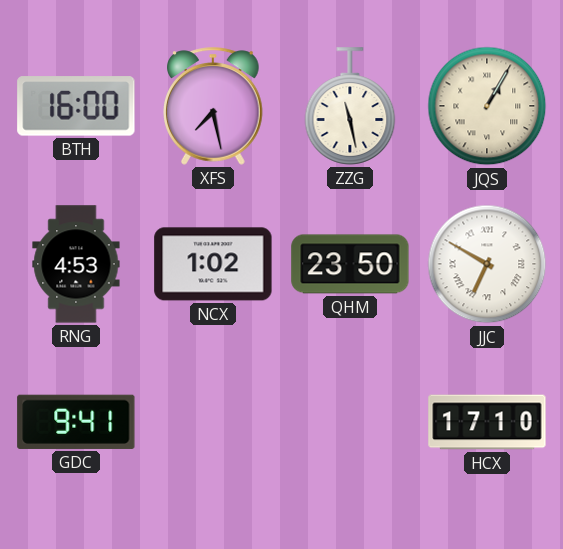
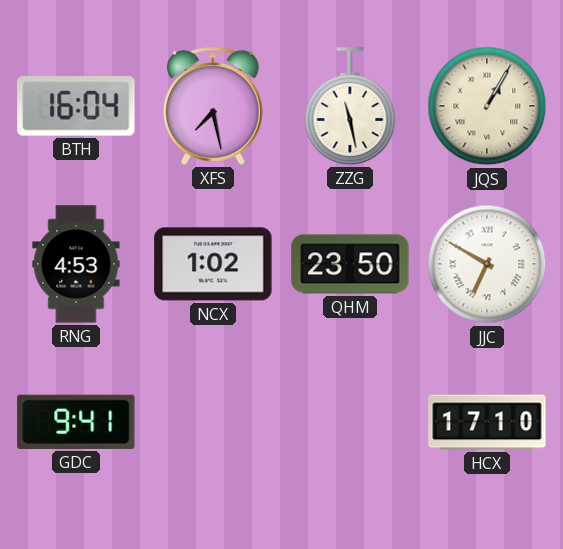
BTH: 16:00 -> 16:04 (76, 106)
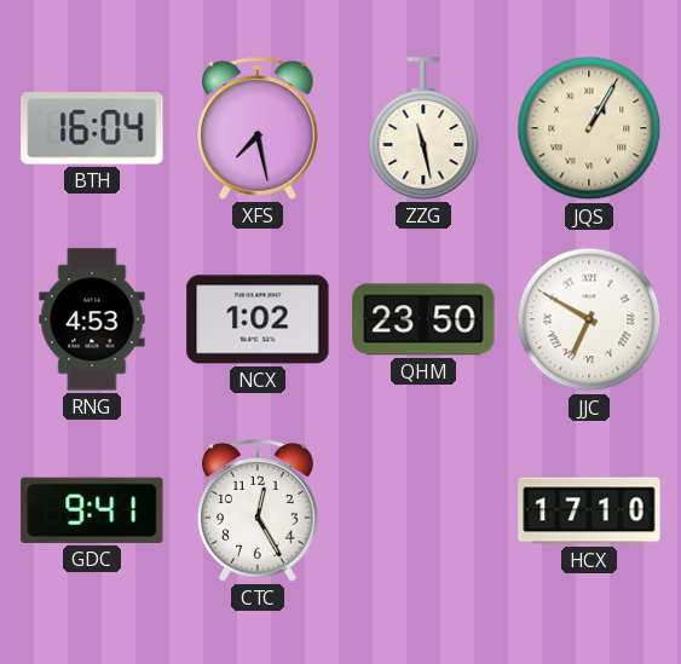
CTC: none -> 12:25 (258, 510)
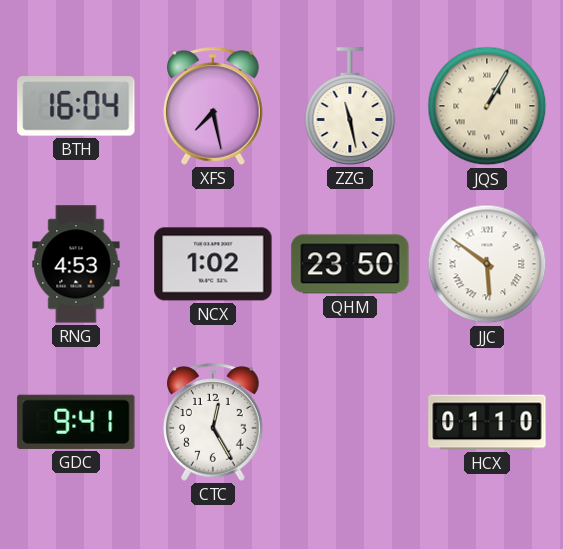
JJC: 6:50 -> 5:51 (487, 264)
HCX: 17:10 -> 01:10 (487, 422)
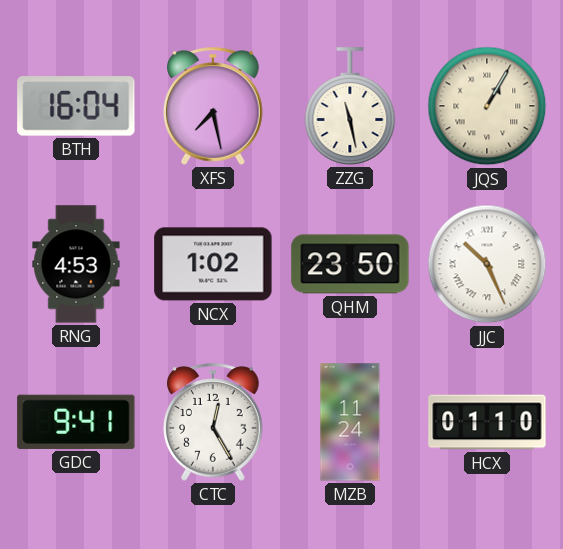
JJC: 5:51 -> 10:26 (487, 264)
MZB: none -> 11:24 (350, 422)
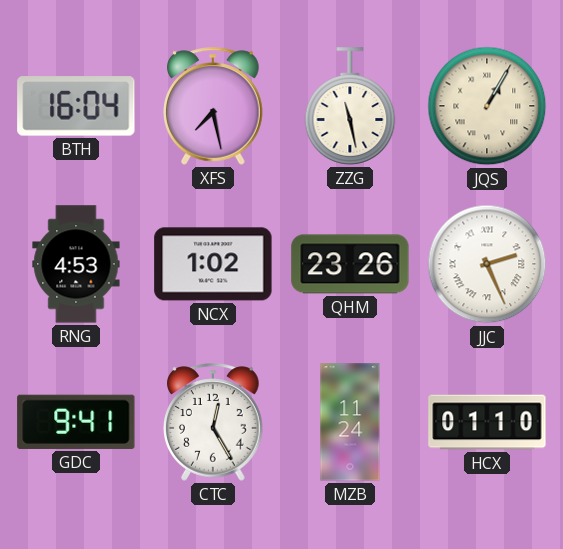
QHM: 23:50 -> 23:26 (350, 264)
JJC: 10:26 -> 2:26 (487, 264)
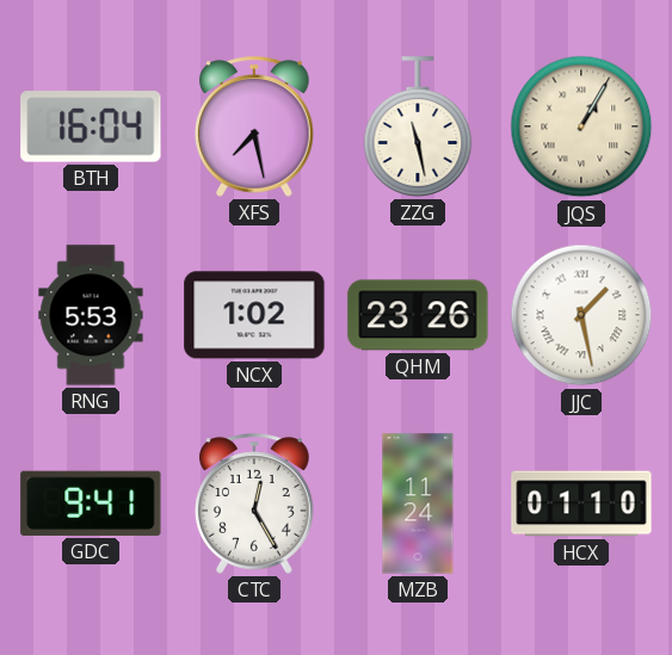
RNG: 4:53 -> 5:53 (91, 315)
JJC: 2:26 -> 1:28 (581, 315)
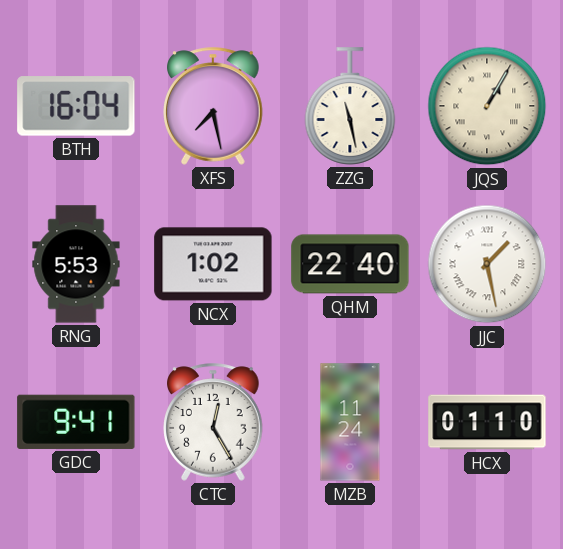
QHM: 23:26 -> 22:40 (350, 264)
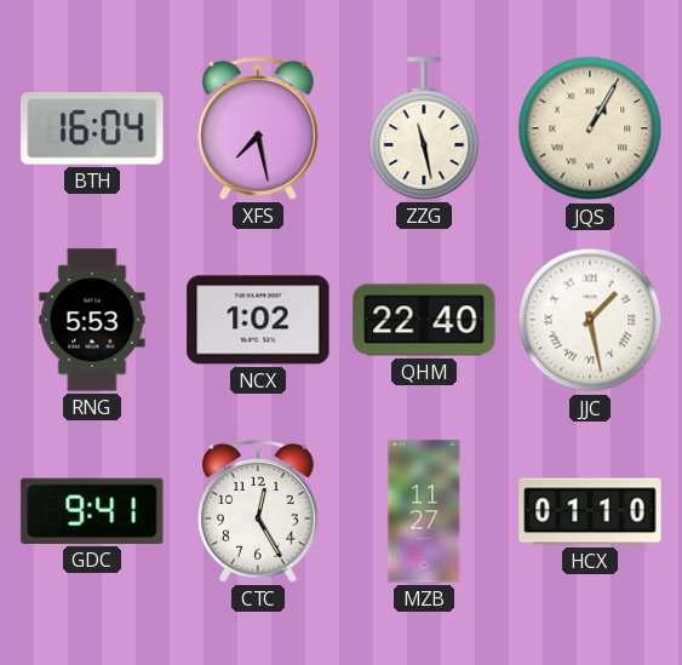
MZB: 11:24 -> 11:27 (424, 511)
